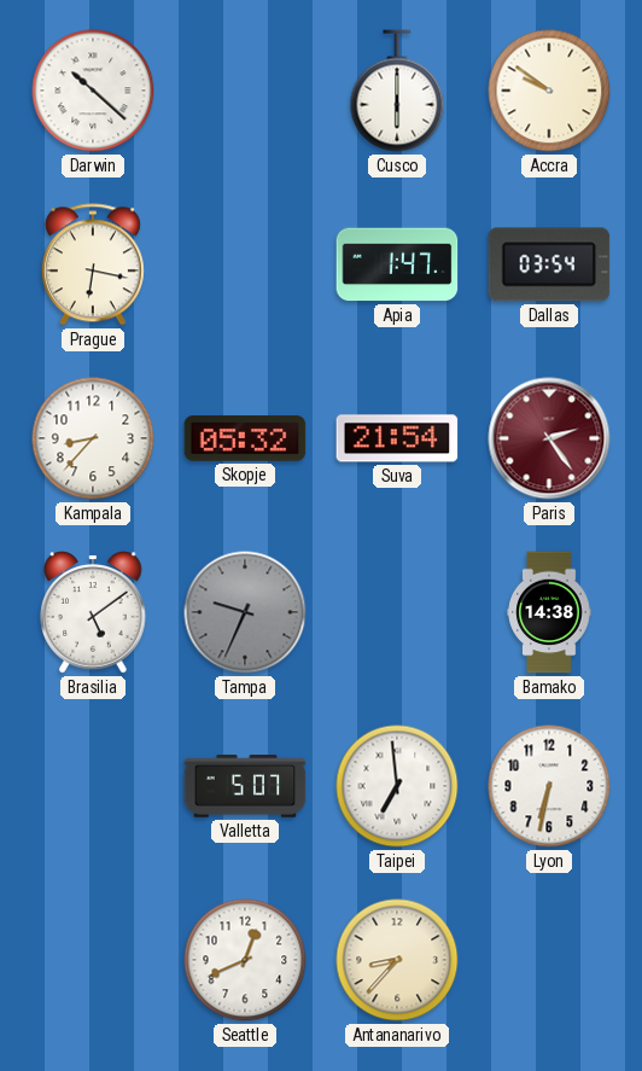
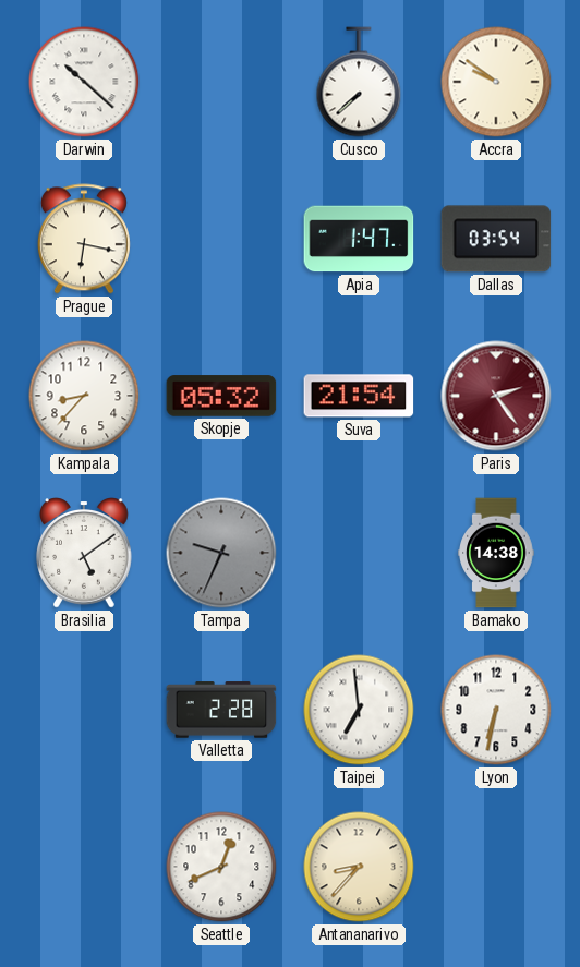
Cusco: 6:00 -> 7:38 (359, 82)
Valletta: 5:07 -> 2:28 (221, 710)
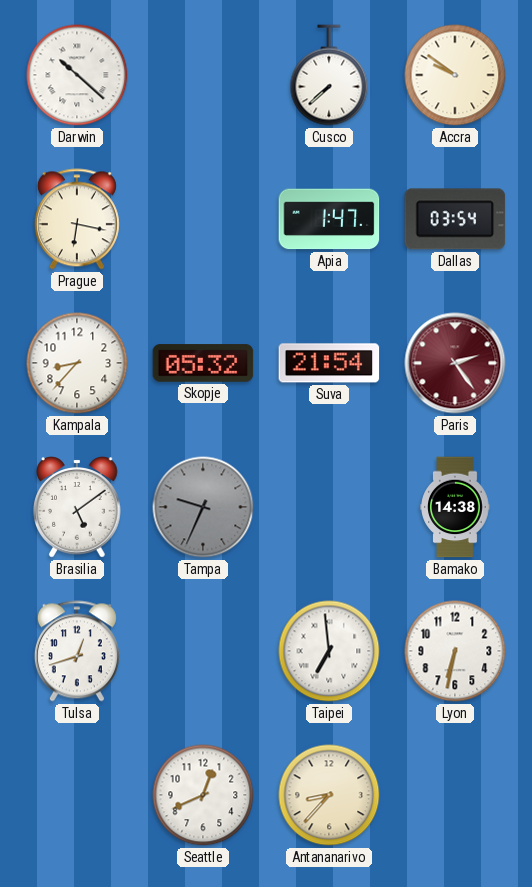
Tulsa: none -> 12:42 (77, 651)
Valletta: 2:28 -> none (221, 710)
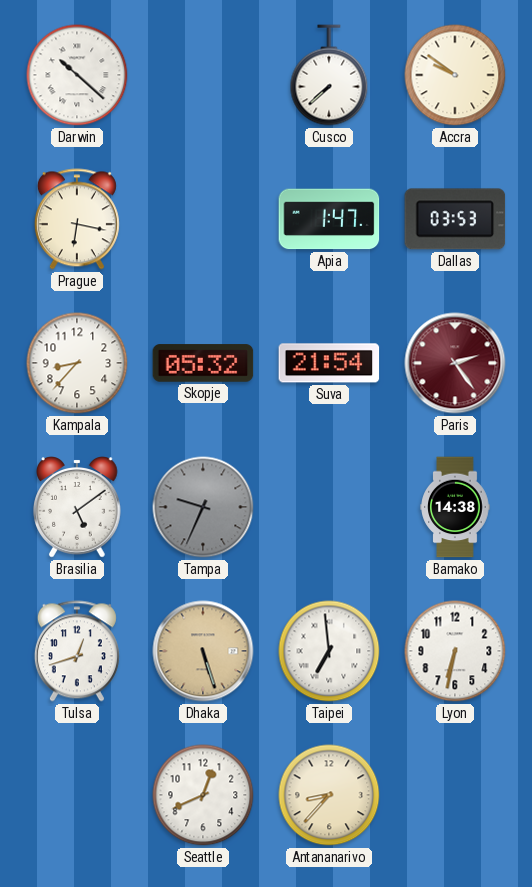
Dallas: 03:54 -> 03:53 (455, 219)
Dhaka: none -> 5:27 (203, 651)
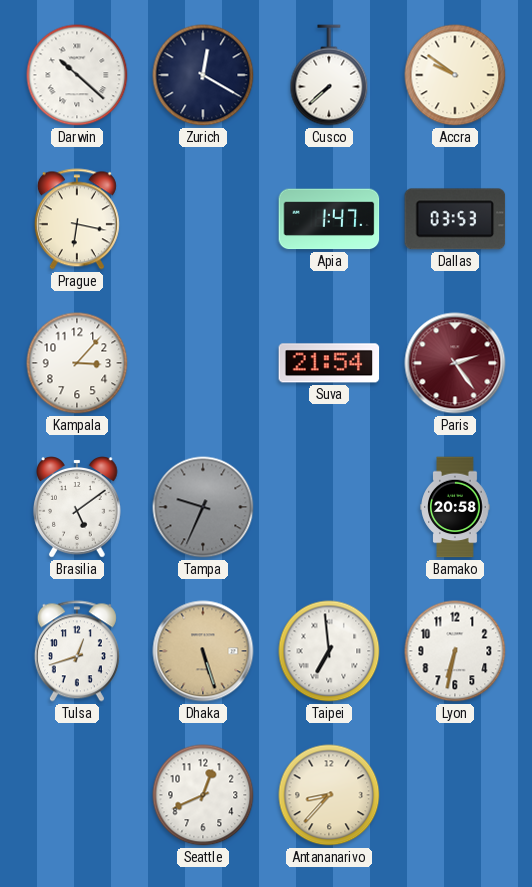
Zurich: none -> 12:20 (203, 75)
Kampala: 8:37 -> 3:07 (77, 363)
Skopje: 05:32 -> none (203, 363)
Bamako: 14:38 -> 20:58 (455, 507)
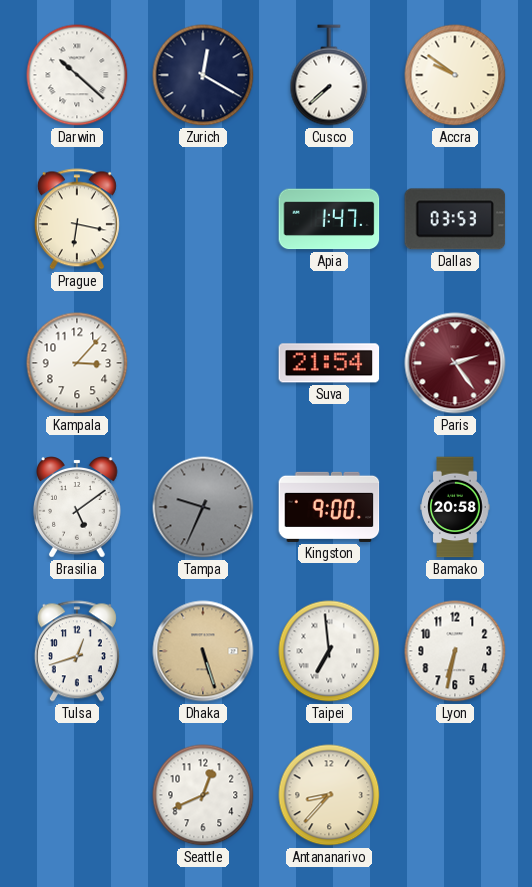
Kingston: none -> 9:00 (329, 507)
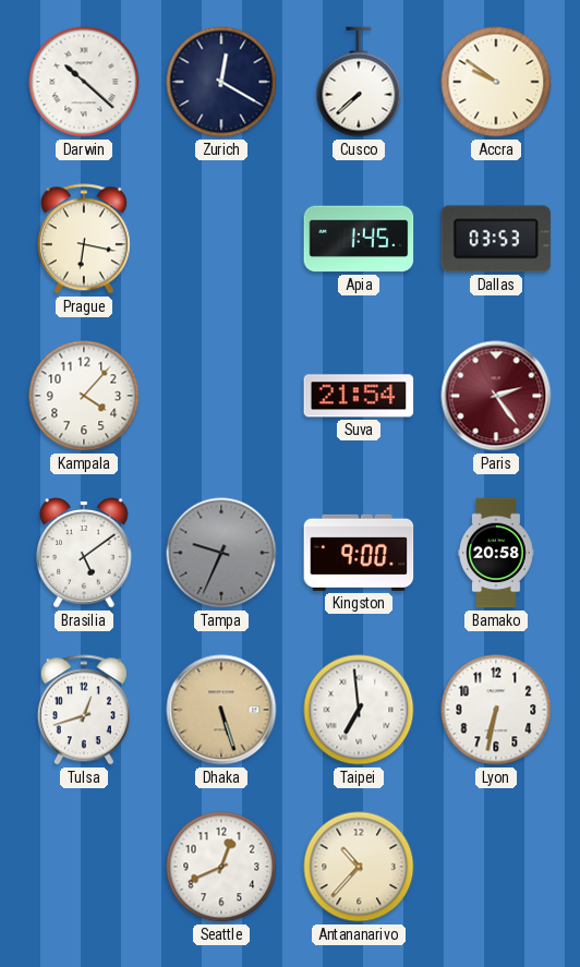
Apia: 1:47 -> 1:45 (359, 239)
Kampala: 3:07 -> 4:07 (84, 396)
Antananarivo: 8:37 -> 10:37 (359, 867)
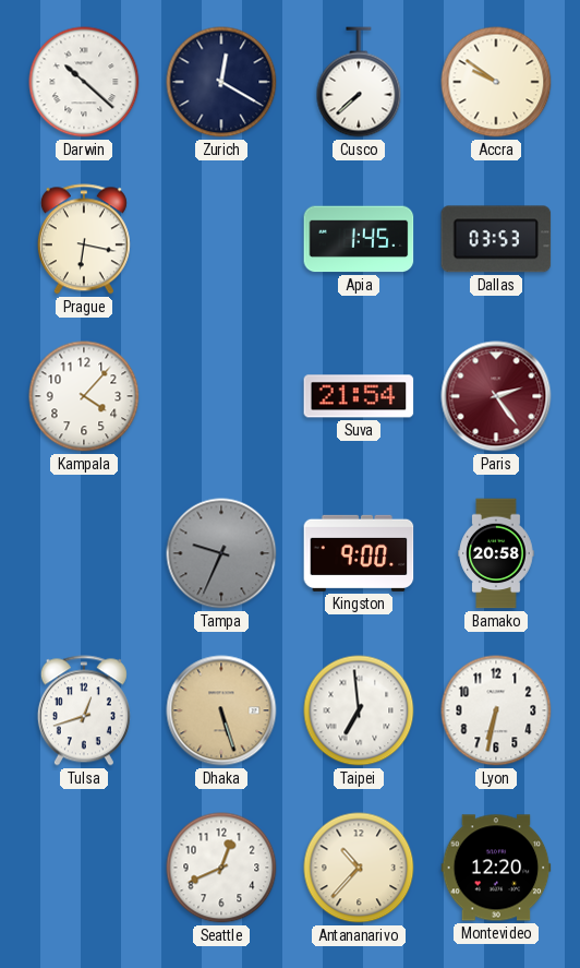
Brasilia: 5:09 -> none (84, 553)
Montevideo: none -> 12:20 (496, 868)
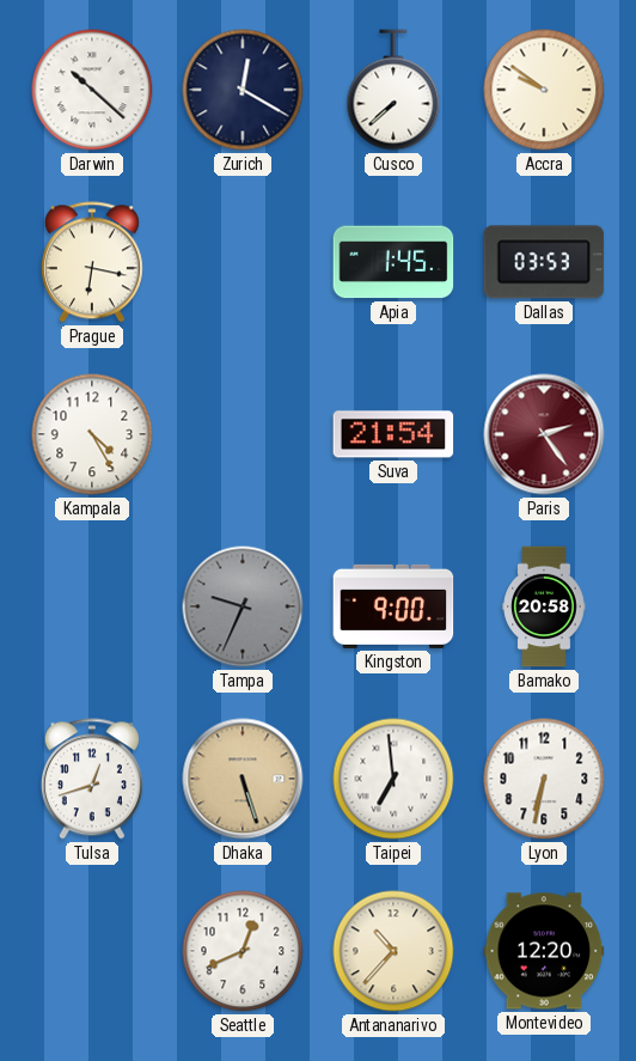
Kampala: 4:07 -> 4:25 (92, 434)
